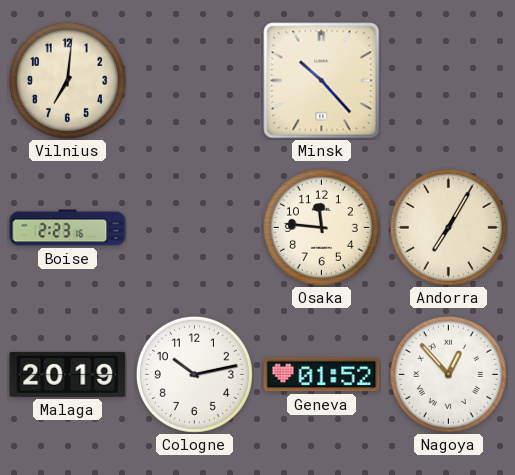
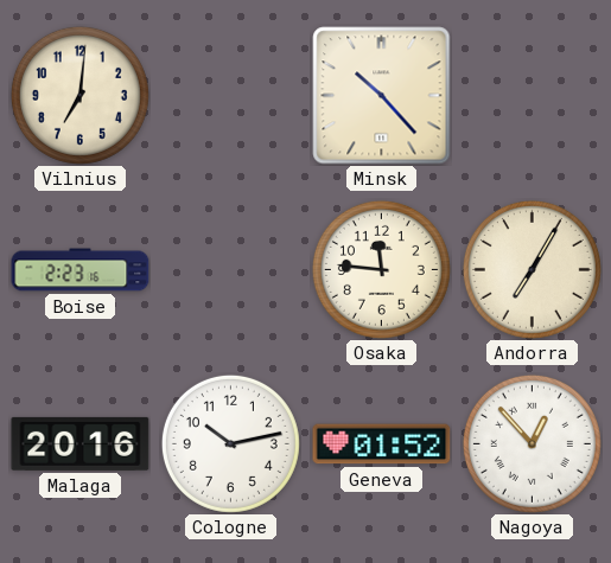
Malaga: 20:19 -> 20:16 (81, 443)
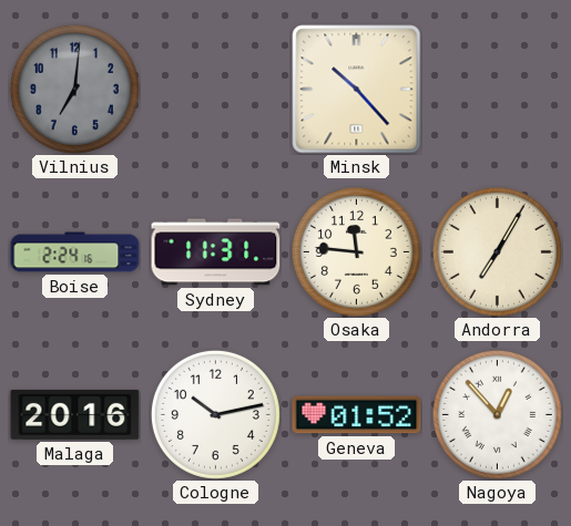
Vilnius dial: cream -> grey (74, 89)
Boise: 2:23 -> 2:24 (75, 252)
Sydney: none -> 11:31 (216, 252)
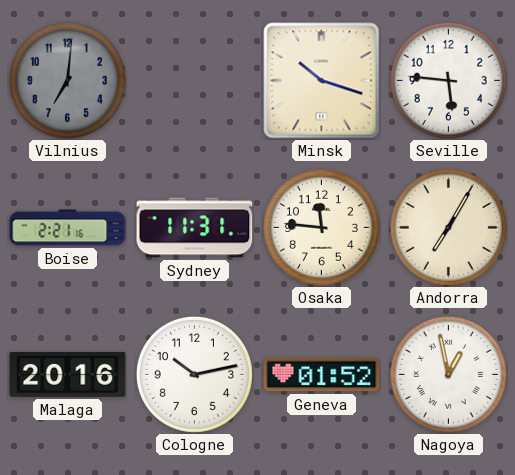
Minsk: 10:23 -> 10:18 (322, 81)
Seville: none -> 5:46 (448, 80)
Boise: 2:24 -> 2:21 (68, 228)
Nagoya: 12:53 -> 12:58 (448, 374)
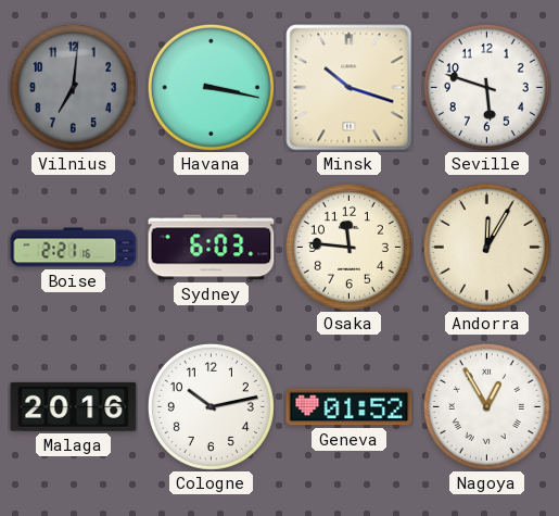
Havana: none -> 3:17 (211, 87)
Seville: 5:46 -> 5:48 (486, 87)
Sydney: 11:31 -> 6:03 (212, 248)
Andorra: 7:05 -> 12:05 (486, 247)
Nagoya: 12:58 -> 12:55 (486, 406)
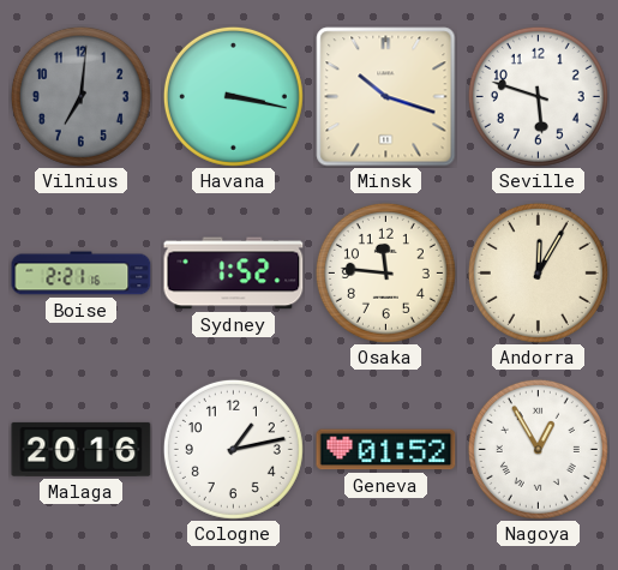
Sydney: 6:03 -> 1:52 (234, 274)
Cologne: 10:13 -> 1:13 (233, 449)
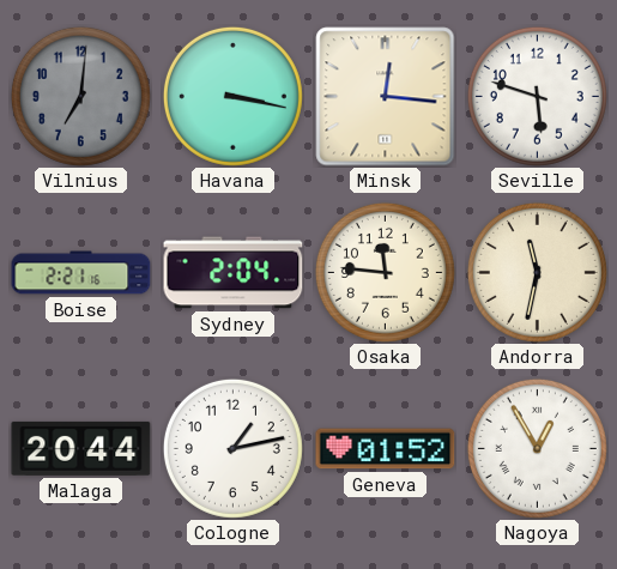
Minsk: 10:18 -> 12:16 (386, 97)
Sydney: 1:52 -> 2:04 (234, 273)
Andorra: 12:05 -> 11:32 (537, 272)
Malaga: 20:16 -> 20:44 (81, 448)
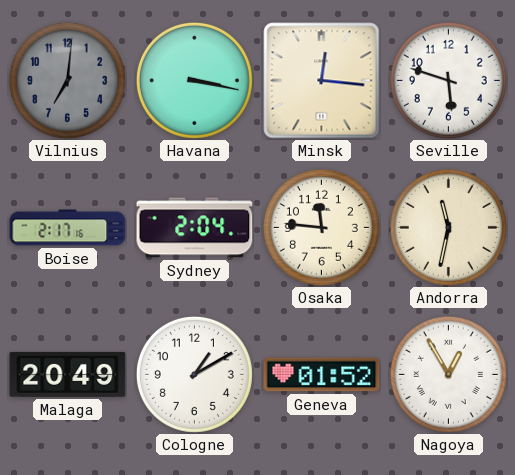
Boise: 2:21 -> 2:17 (68, 228)
Malaga: 20:44 -> 20:49 (68, 374)
Cologne: 1:13 -> 1:10 (194, 374)
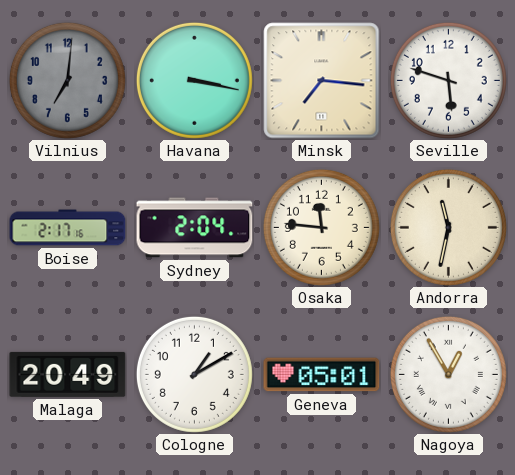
Minsk: 12:16 -> 7:16 (322, 81)
Geneva: 01:52 -> 05:01 (322, 375)
